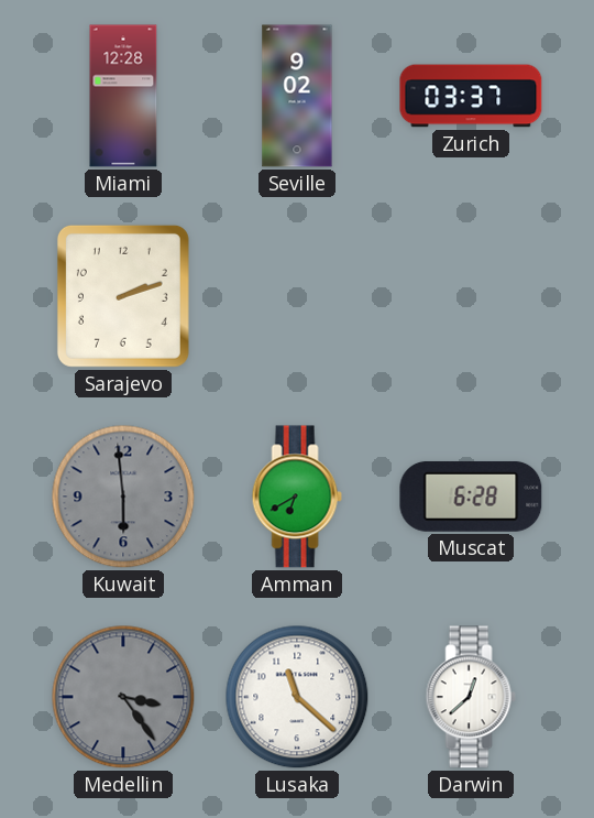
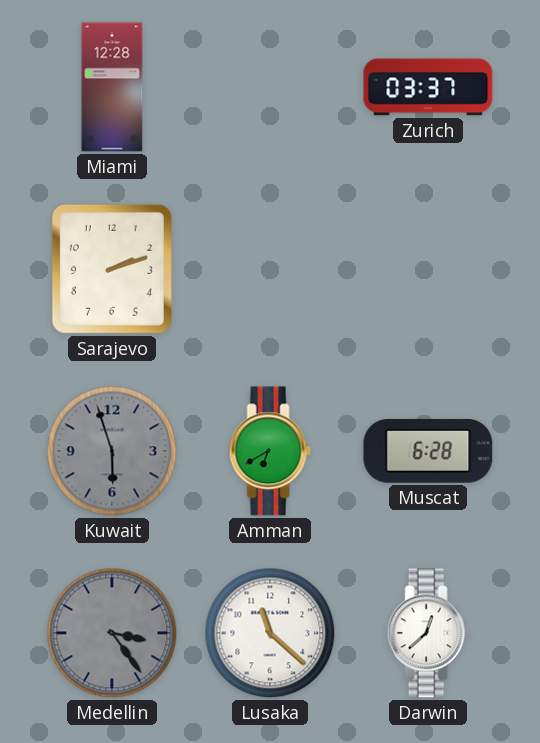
Seville: 9:02 -> none (297, 96)
Kuwait: 5:59 -> 5:57 (112, 451)
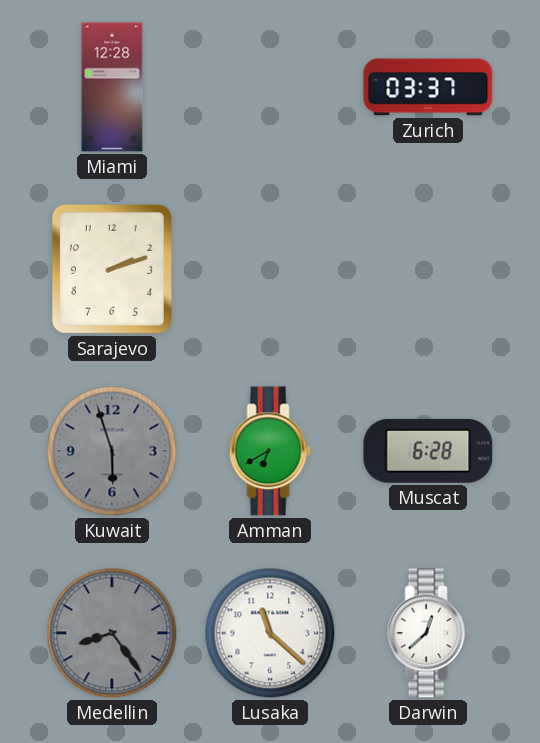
Medellin: 3:24 -> 8:24 (112, 633)
